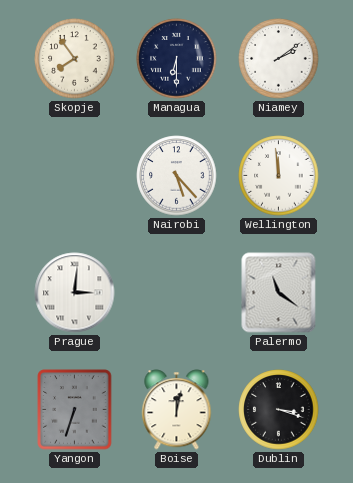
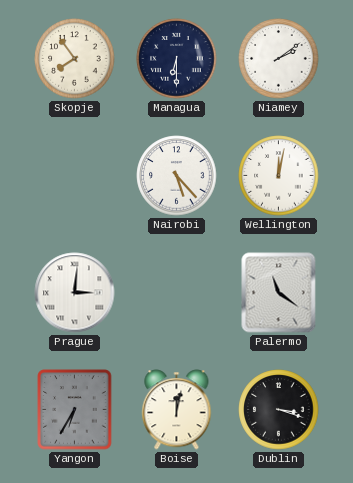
Wellington: 11:59 -> 12:02 (279, 176)
Yangon: 6:33 -> 6:35 (75, 410)
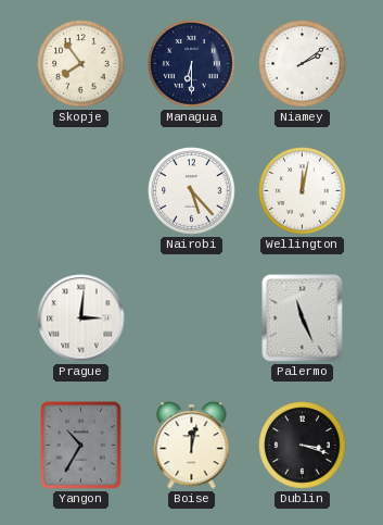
Palermo: 11:21 -> 11:26 (303, 318)
Yangon: 6:35 -> 10:35 (81, 446)
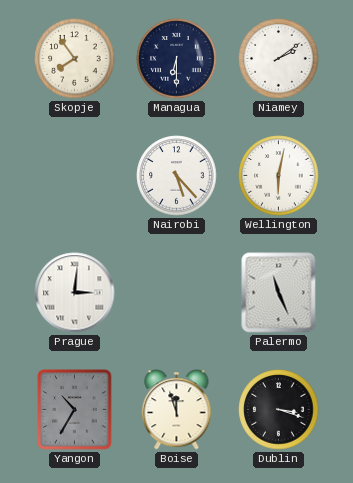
Wellington: 12:02 -> 6:02 (279, 176)
Boise: 12:02 -> 11:57 (177, 410)
